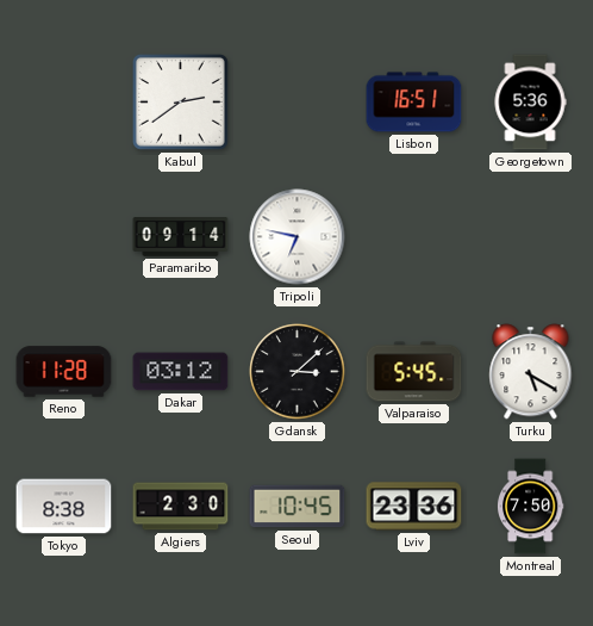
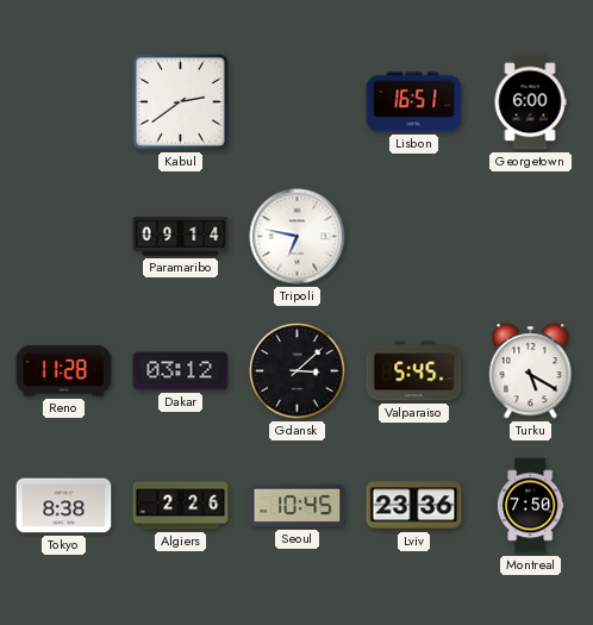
Georgetown: 5:36 -> 6:00 (530, 102)
Algiers: 2:30 -> 2:26 (181, 506)
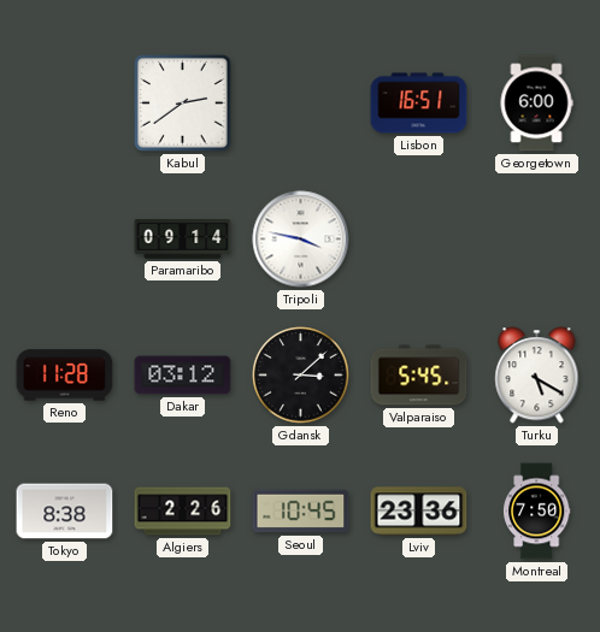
Tripoli: 6:47 -> 3:47 (301, 240)
